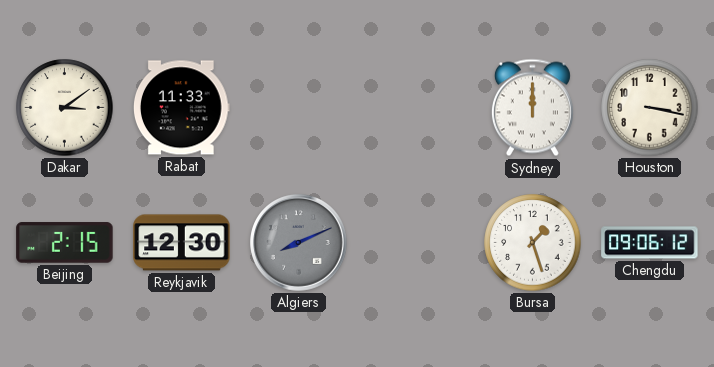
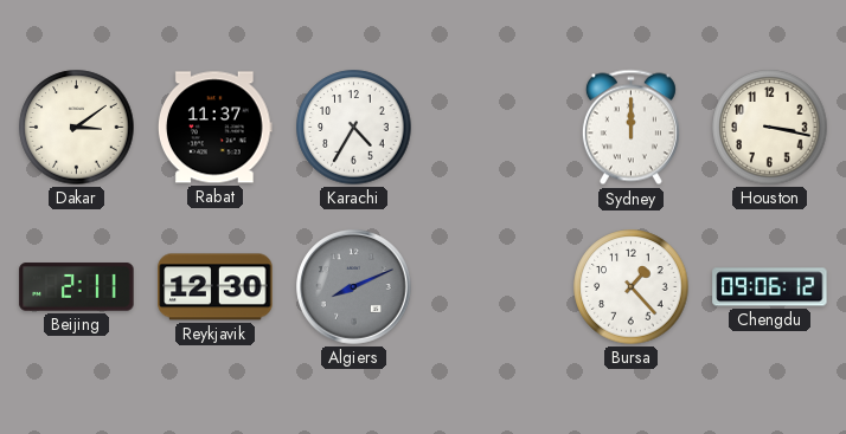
Rabat: 11:33 -> 11:37 (216, 128)
Karachi: none -> 4:35 (354, 128)
Beijing: 2:15 -> 2:11 (77, 287)
Bursa: 1:27 -> 1:23 (632, 287)
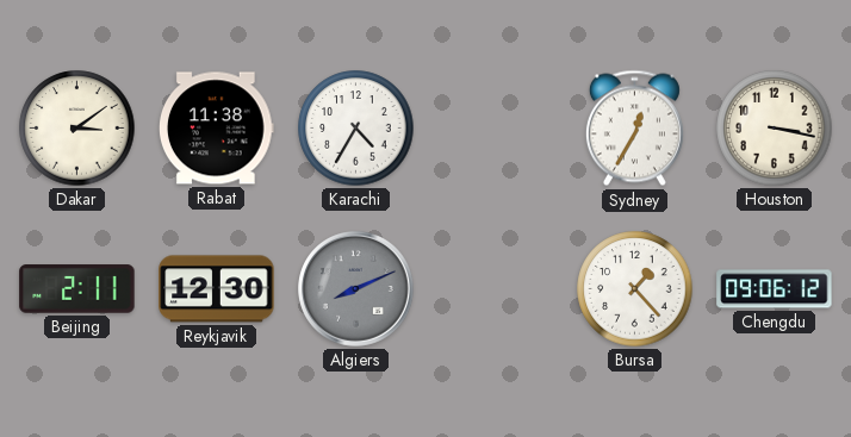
Rabat: 11:37 -> 11:38 (217, 129)
Sydney: 12:00 -> 12:35 (634, 129)
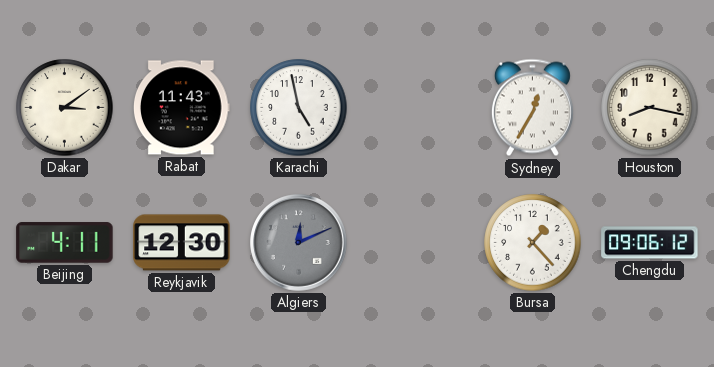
Rabat: 11:38 -> 11:43 (182, 108)
Karachi: 4:35 -> 4:58 (299, 108)
Houston: 3:17 -> 8:17 (650, 108)
Beijing: 2:11 -> 4:11 (65, 243)
Algiers: 8:11 -> 12:11 (299, 243)
